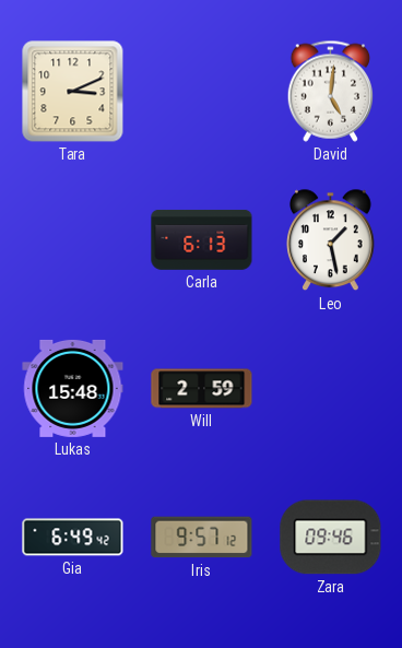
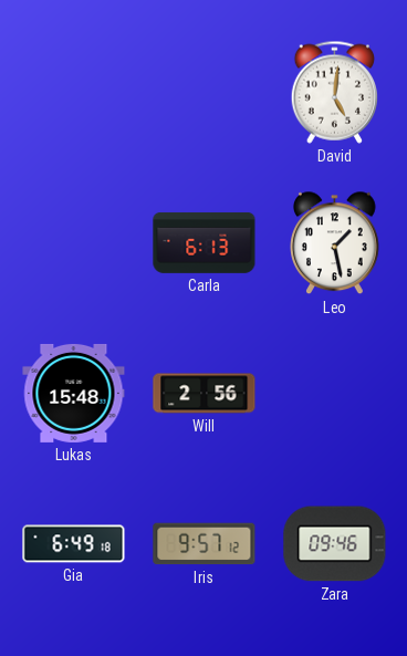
Tara: 3:11 -> none (73, 92)
Will: 2:59 -> 2:56 (205, 394)
Gia: 6:49:42 -> 6:49:18 (74, 544)
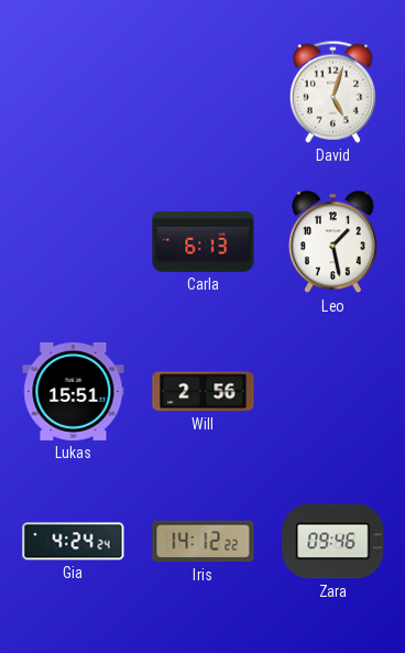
David: 5:01 -> 5:03 (332, 91)
Lukas: 15:48 -> 15:51 (74, 391)
Gia: 6:49 -> 4:24 (74, 542)
Iris: 9:57 -> 14:12 (204, 542)
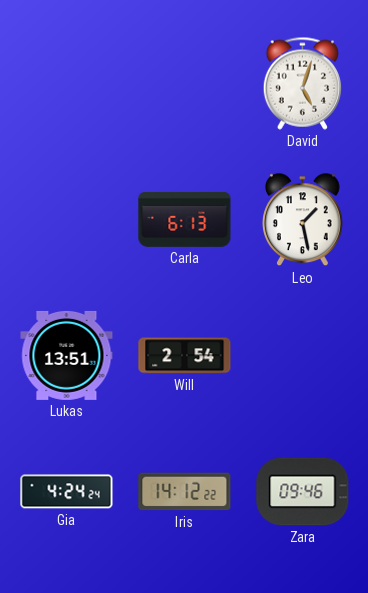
Lukas: 15:51 -> 13:51 (67, 355)
Will: 2:56 -> 2:54 (185, 356)
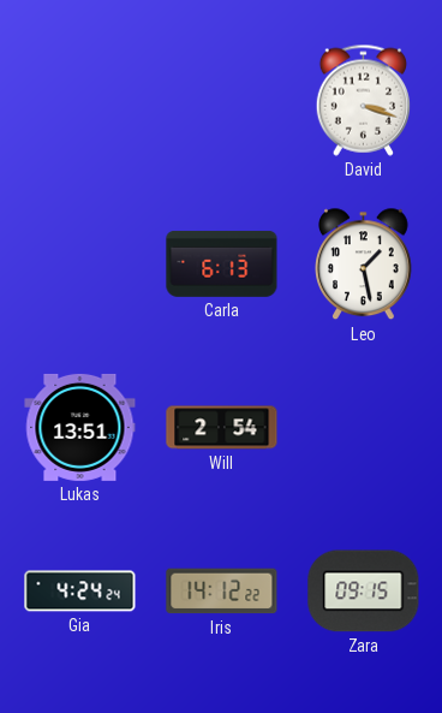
David: 5:03 -> 3:18 (363, 100)
Zara: 09:46 -> 09:15 (364, 592)
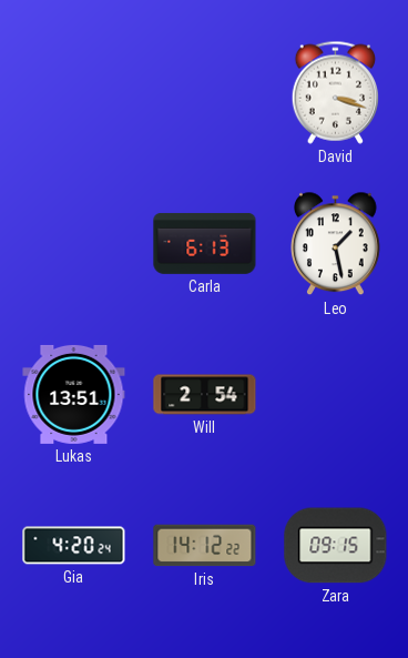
Gia: 4:24 -> 4:20 (74, 546)
